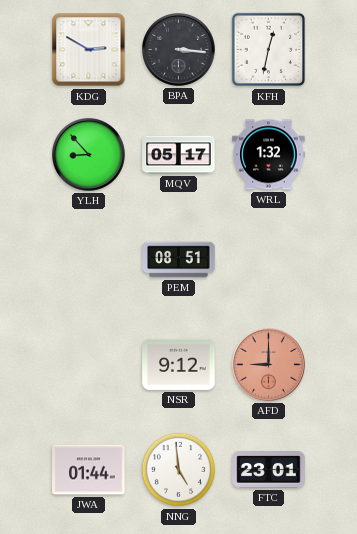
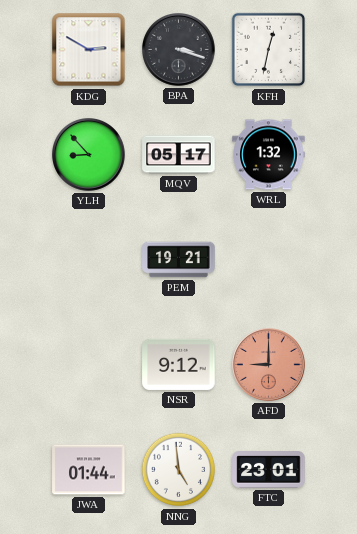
BPA: 3:16 -> 3:18 (179, 50)
PEM: 08:51 -> 19:21 (179, 260)
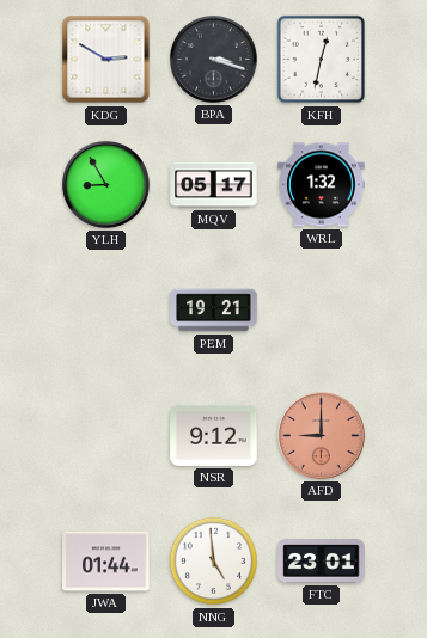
YLH: 8:53 -> 8:55 (106, 185)
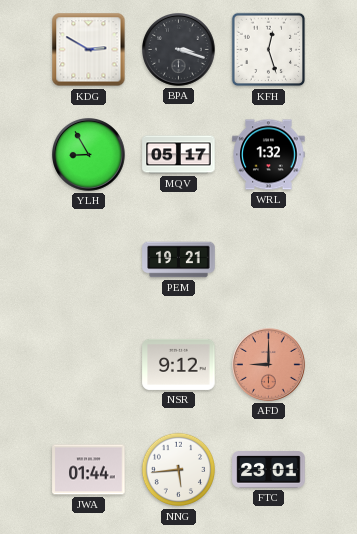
KFH: 12:32 -> 12:27 (269, 50)
NNG: 4:59 -> 5:44 (179, 470)
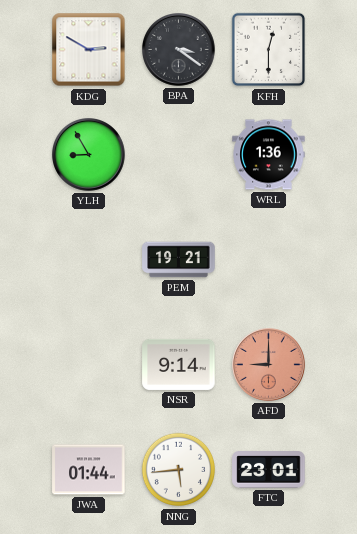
BPA: 3:18 -> 3:21 (179, 50)
KFH: 12:27 -> 12:30 (269, 50)
MQV: 05:17 -> none (179, 155)
WRL: 1:32 -> 1:36 (269, 155)
NSR: 9:12 -> 9:14 (179, 364)
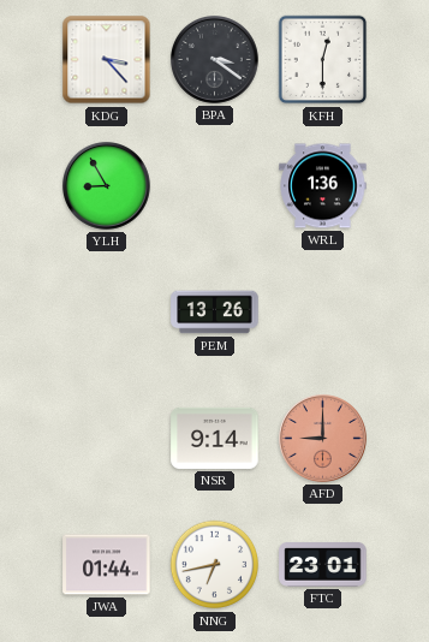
KDG: 2:50 -> 3:23 (107, 60)
PEM: 19:21 -> 13:26 (215, 313)
NNG: 5:44 -> 6:43 (215, 565)
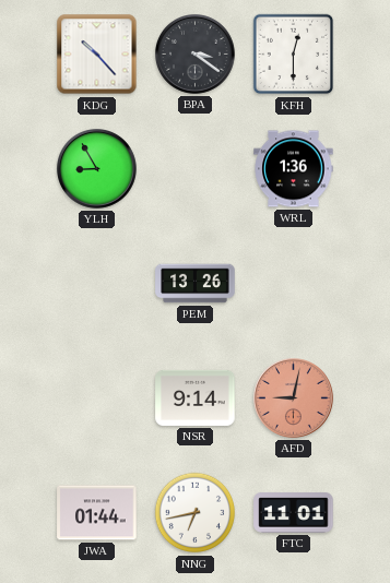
KDG: 3:23 -> 10:23 (97, 55)
AFD: 9:00 -> 9:02 (294, 398)
FTC: 23:01 -> 11:01 (294, 513)
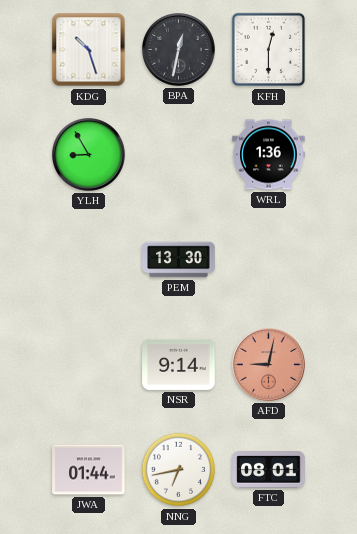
KDG: 10:23 -> 10:27 (89, 50)
BPA: 3:21 -> 12:32 (179, 50)
PEM: 13:26 -> 13:30 (179, 260)
FTC: 11:01 -> 08:01 (269, 470)
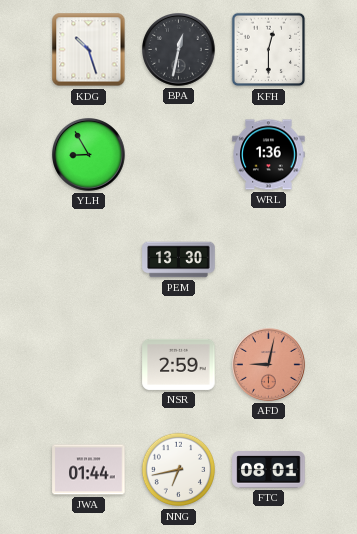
NSR: 9:14 -> 2:59 (179, 364)
